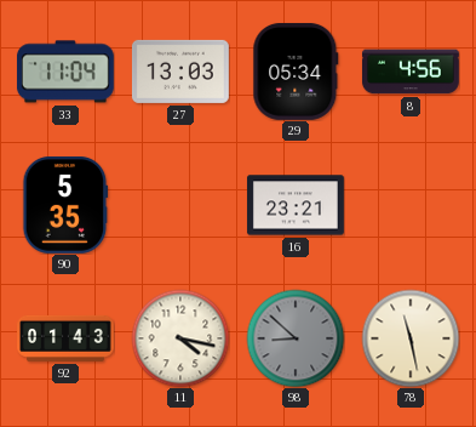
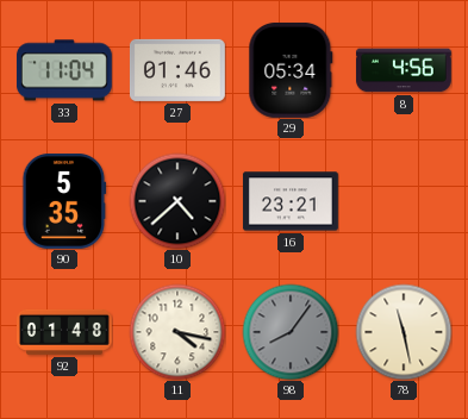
27: 13:03 -> 01:46 (177, 70)
10: none -> 4:38 (177, 201)
92: 01:43 -> 01:48 (65, 332)
98: 8:52 -> 8:06 (291, 332)
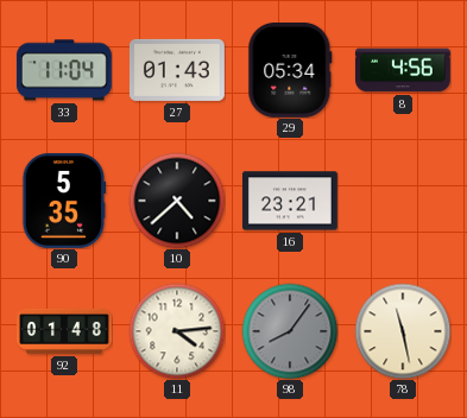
27: 01:46 -> 01:43 (177, 70)
11: 4:17 -> 4:14 (177, 331)
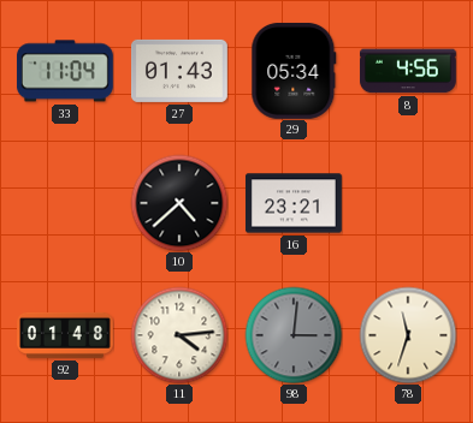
90: 5:35 -> none (64, 201)
98: 8:06 -> 3:01 (294, 335)
78: 11:28 -> 11:33 (408, 335)
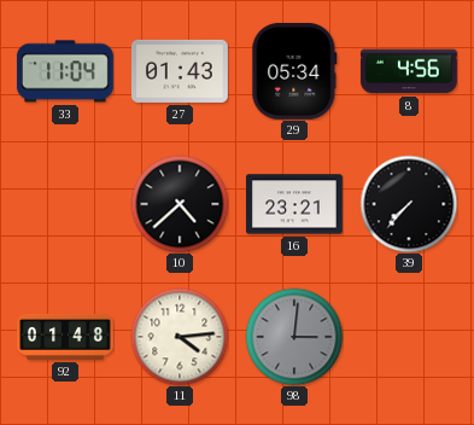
39: none -> 7:37 (409, 204)
78: 11:33 -> none (408, 335)
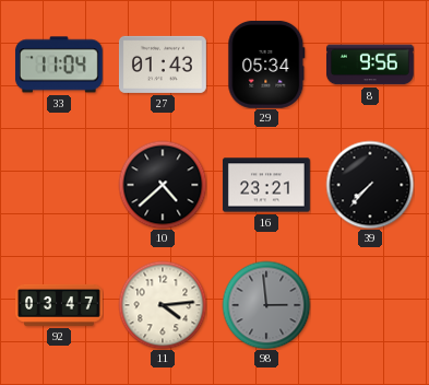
8: 4:56 -> 9:56 (370, 65)
92: 01:48 -> 03:47 (60, 305)
98: 3:01 -> 2:59 (266, 305)
